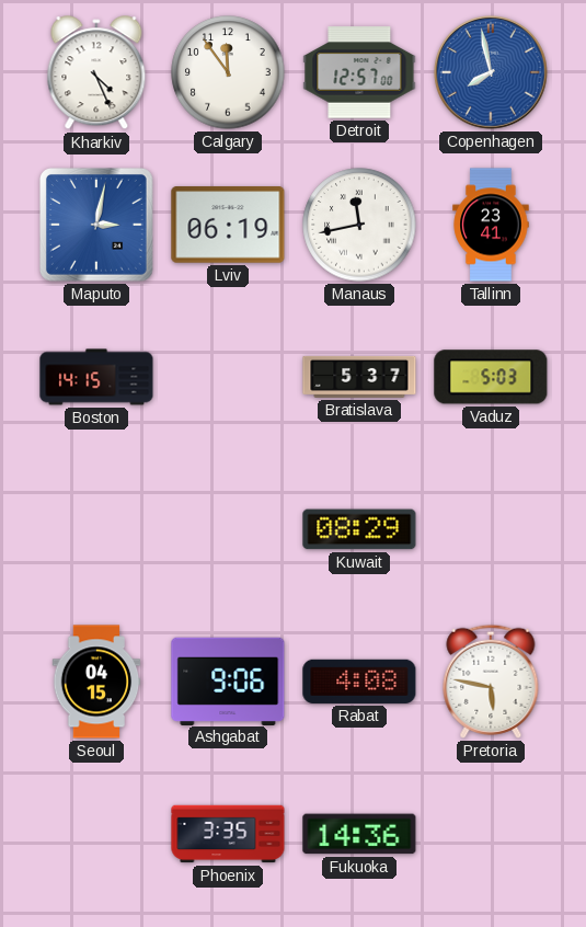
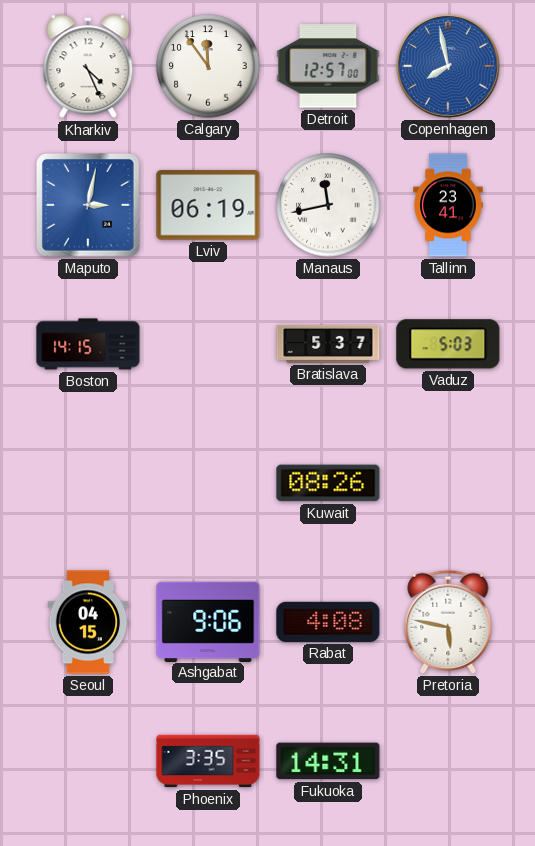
Kuwait: 08:29 -> 08:26 (328, 483)
Fukuoka: 14:36 -> 14:31 (328, 761)
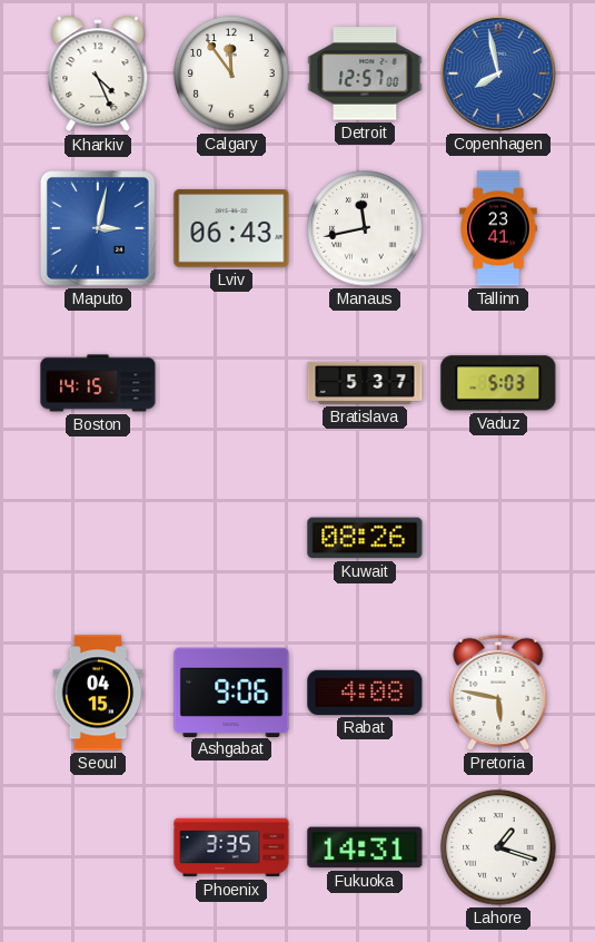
Lviv: 06:19 -> 06:43 (231, 228)
Lahore: none -> 1:18 (498, 847)
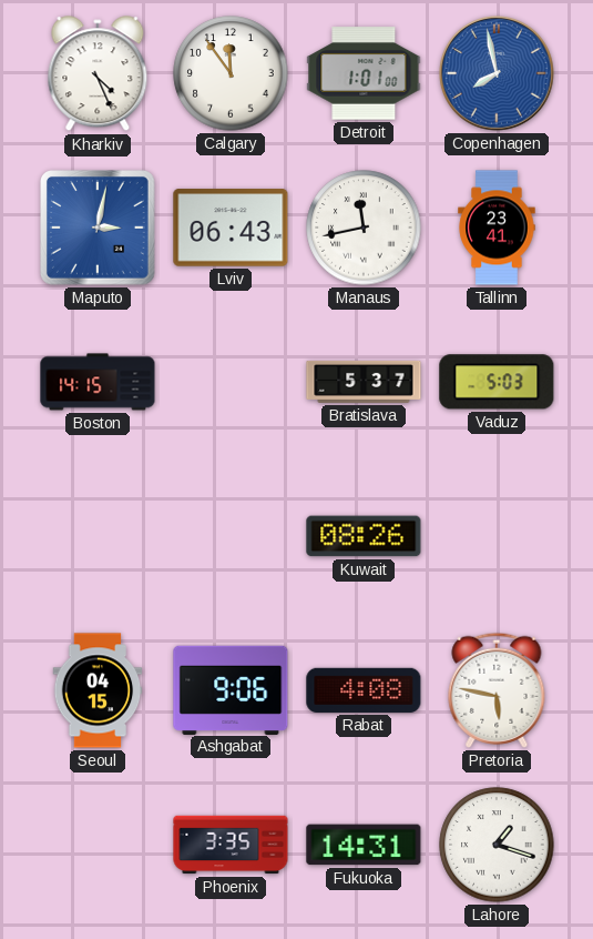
Detroit: 12:57 -> 1:01 (364, 73)
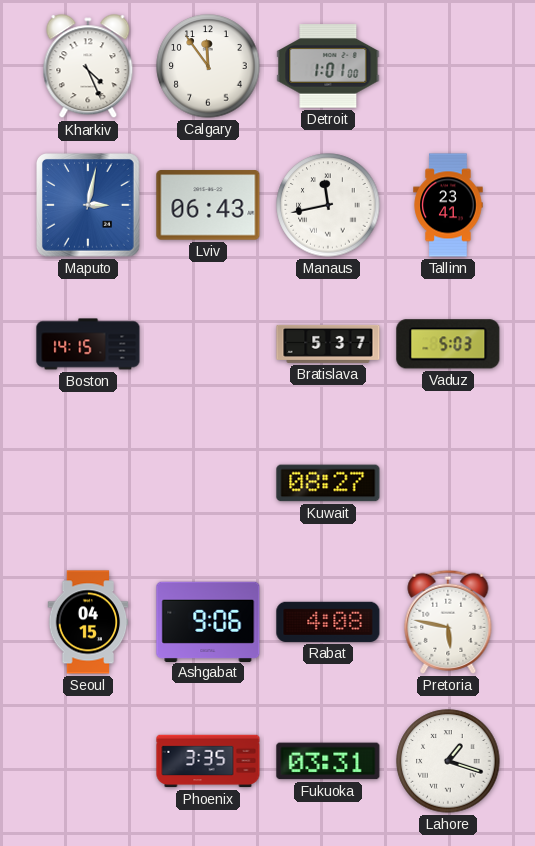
Copenhagen: 7:58 -> none (497, 73)
Kuwait: 08:26 -> 08:27 (328, 483)
Fukuoka: 14:31 -> 03:31 (328, 761)
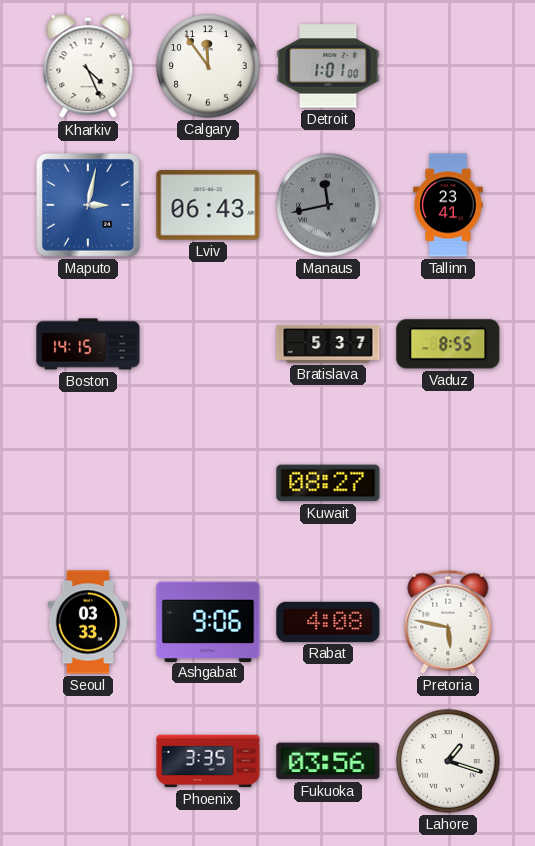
Manaus dial: white -> grey (328, 205)
Vaduz: 5:03 -> 8:55 (448, 344)
Seoul: 04:15 -> 03:33 (88, 622)
Fukuoka: 03:31 -> 03:56 (328, 761)
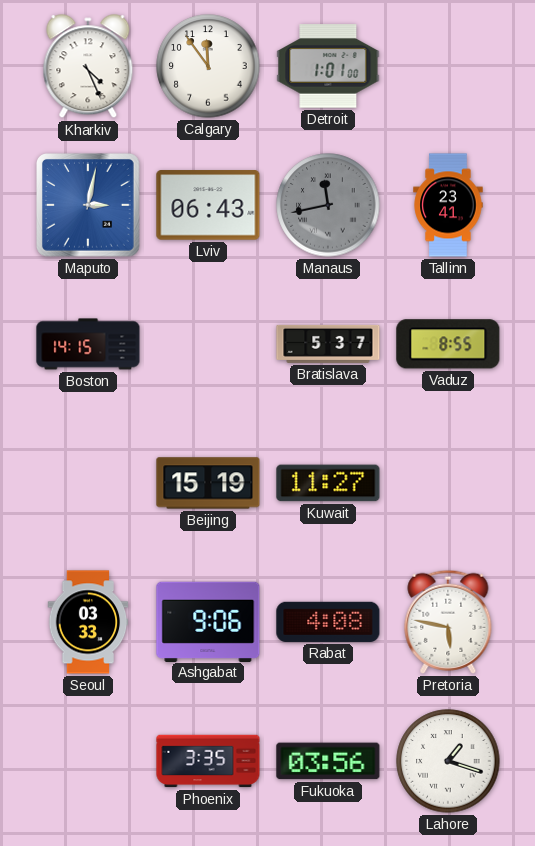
Beijing: none -> 15:19 (208, 483)
Kuwait: 08:27 -> 11:27 (328, 483)
